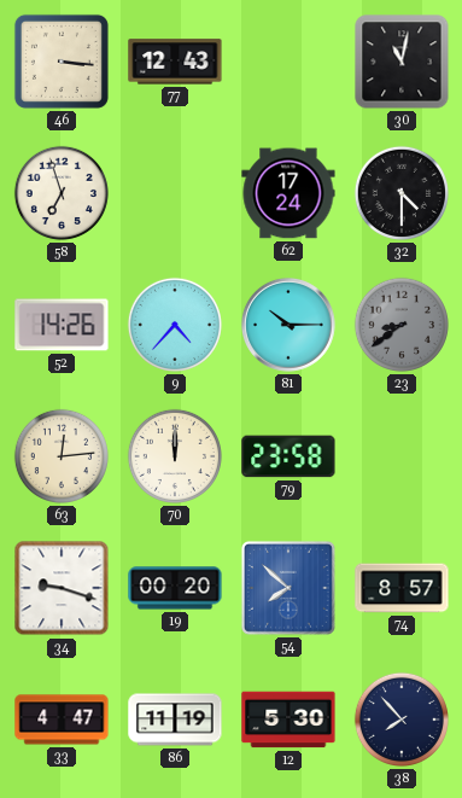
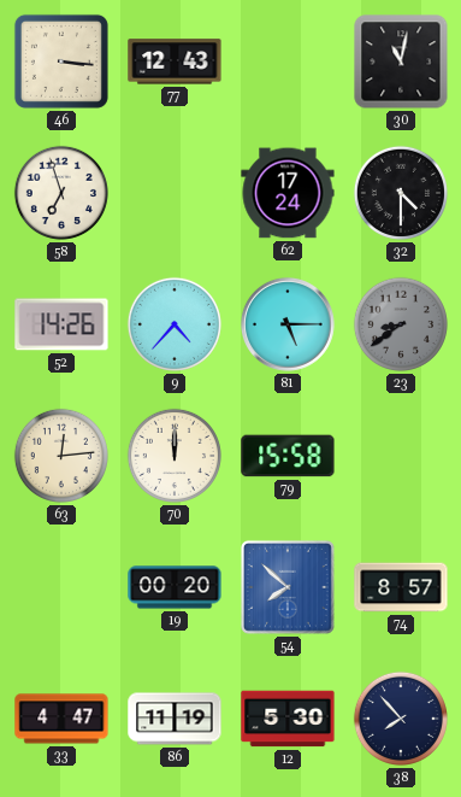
81: 10:15 -> 5:15 (289, 326)
79: 23:58 -> 15:58 (288, 456)
34: 9:18 -> none (62, 588)
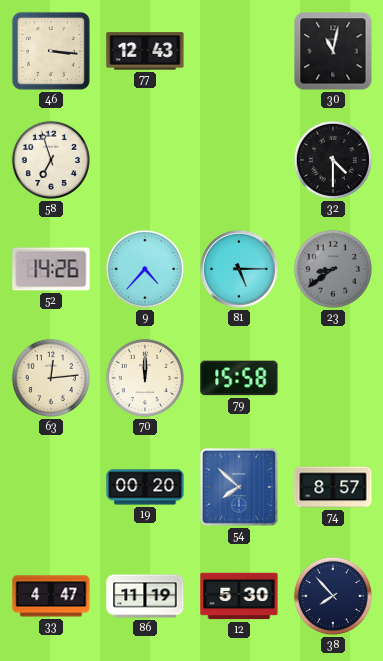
62: 17:24 -> none (288, 193)
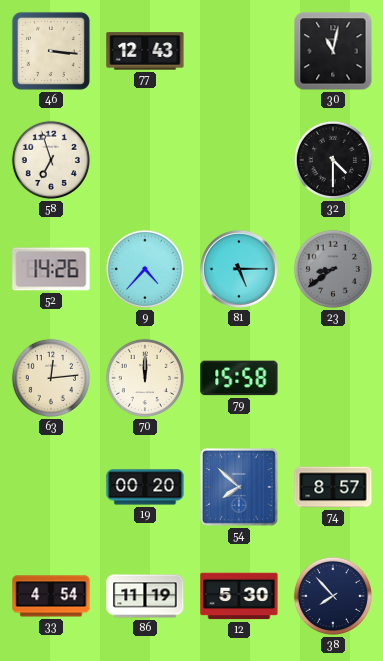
33: 4:47 -> 4:54 (51, 596)
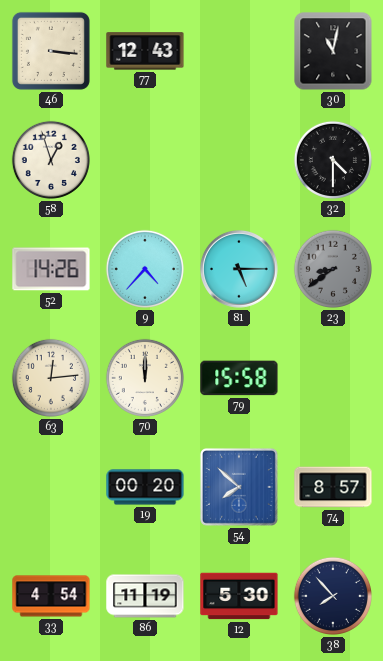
58: 6:57 -> 12:57 (51, 160)
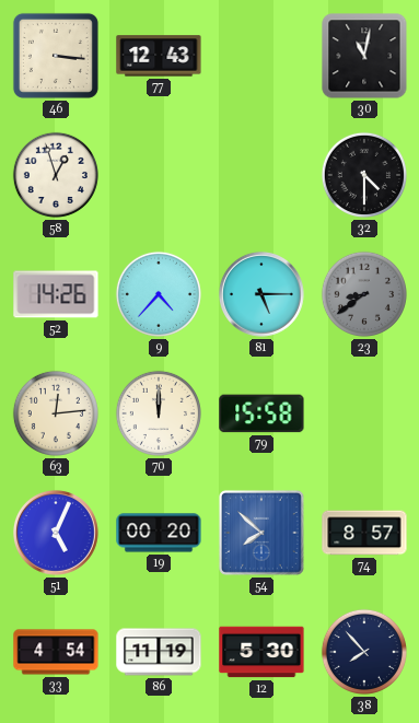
51: none -> 5:04 (57, 534)
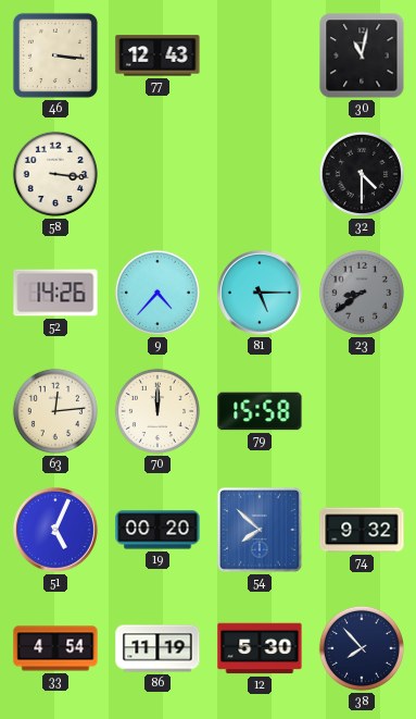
58: 12:57 -> 3:16 (55, 174)
74: 8:57 -> 9:32 (362, 530)
